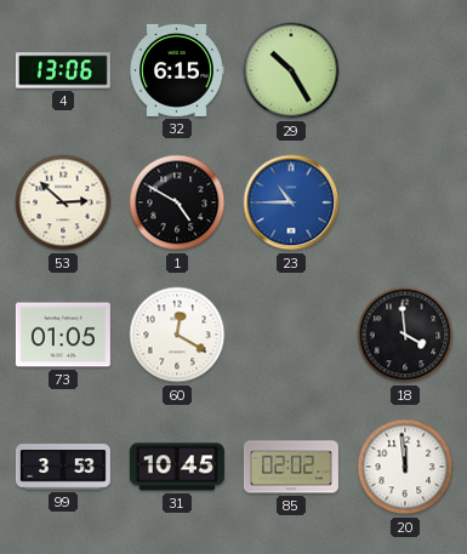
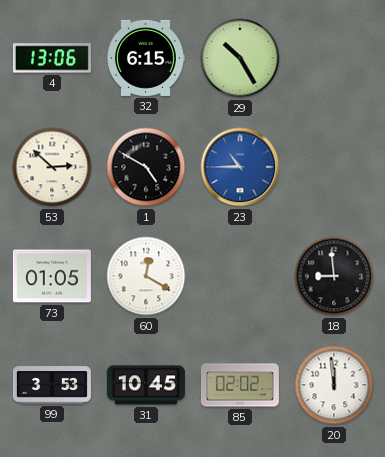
18: 3:59 -> 8:59 (334, 276)
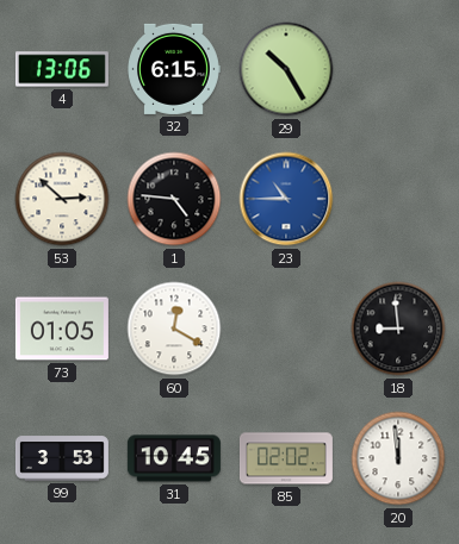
1: 4:50 -> 4:46 (174, 199)
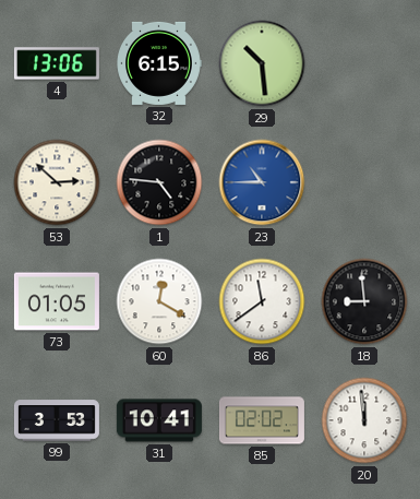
29: 10:25 -> 10:29 (262, 63)
86: none -> 11:39 (262, 301)
31: 10:45 -> 10:41 (159, 420)
